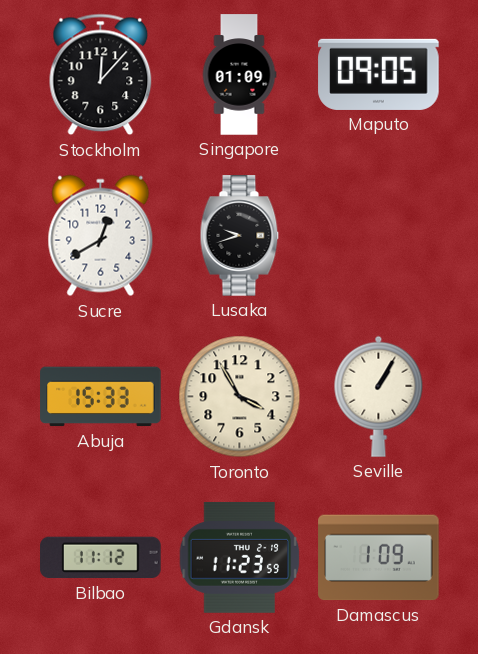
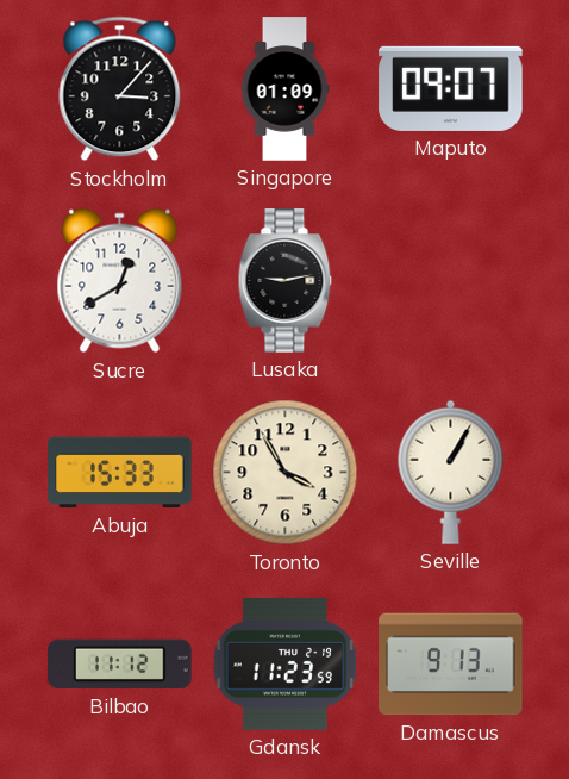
Stockholm: 12:07 -> 3:07 (120, 89)
Maputo: 09:05 -> 09:07 (451, 88)
Lusaka: 9:42 -> 9:13 (286, 281)
Damascus: 1:09 -> 9:13 (451, 665)
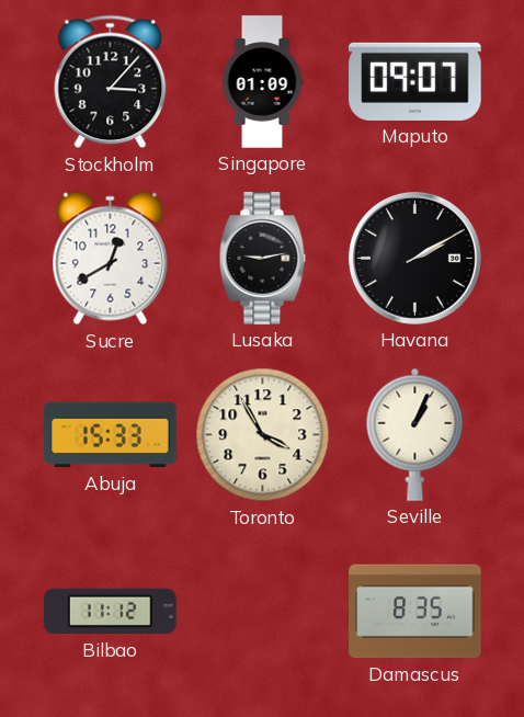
Havana: none -> 2:10 (414, 258)
Seville: 1:05 -> 1:04 (415, 434)
Gdansk: 11:23 -> none (286, 663)
Damascus: 9:13 -> 8:35 (415, 612)
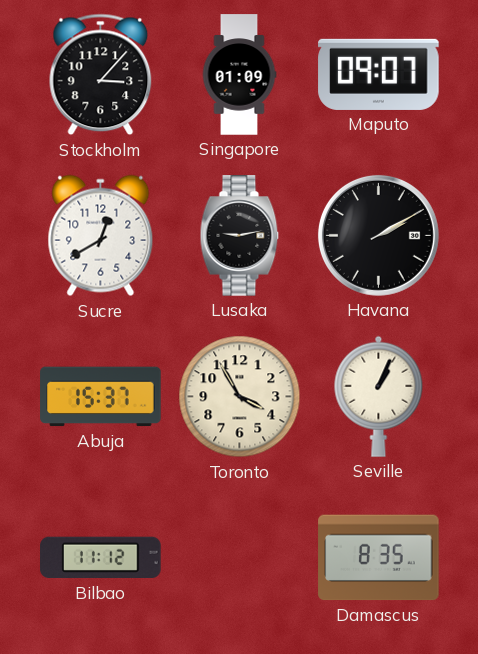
Abuja: 15:33 -> 15:37 (101, 397)
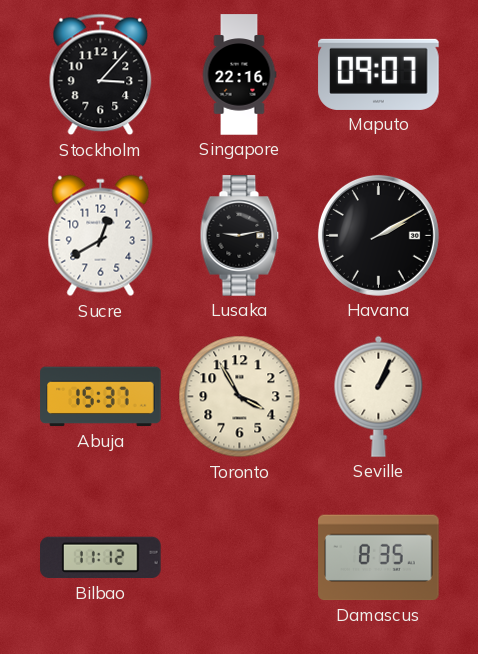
Singapore: 01:09 -> 22:16 (239, 75)
